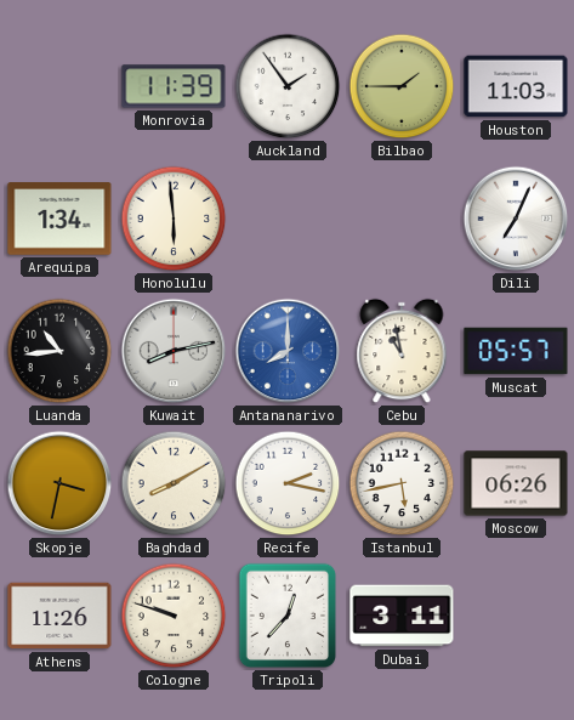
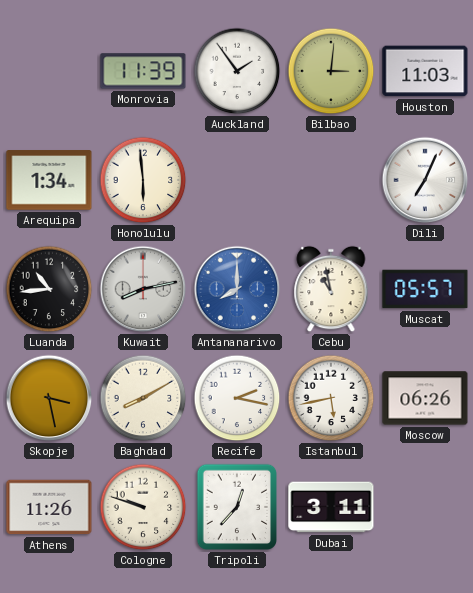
Bilbao: 1:45 -> 3:01 (331, 71)
Skopje: 3:32 -> 3:28 (49, 398)
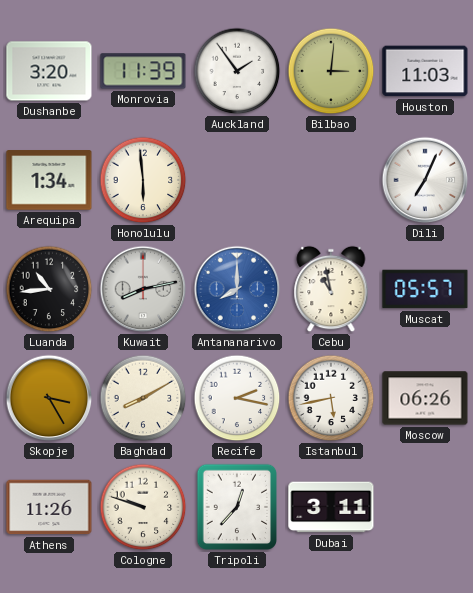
Dushanbe: none -> 3:20 (49, 71)
Skopje: 3:28 -> 3:25 (49, 398)
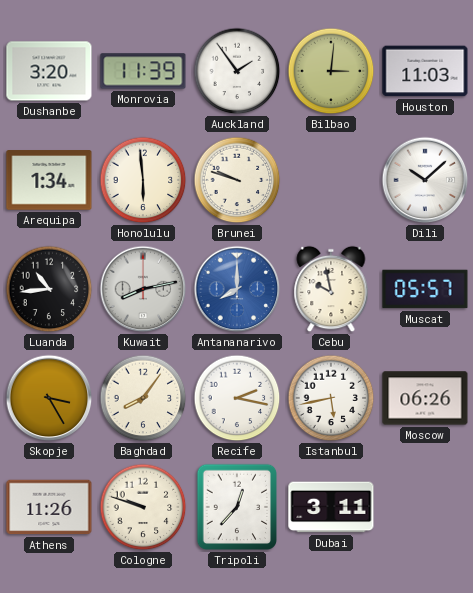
Brunei: none -> 9:48 (237, 180)
Dili: 7:04 -> 10:08 (425, 180)
Cebu: 10:58 -> 9:58 (331, 289)
Baghdad: 8:10 -> 8:06 (143, 398)
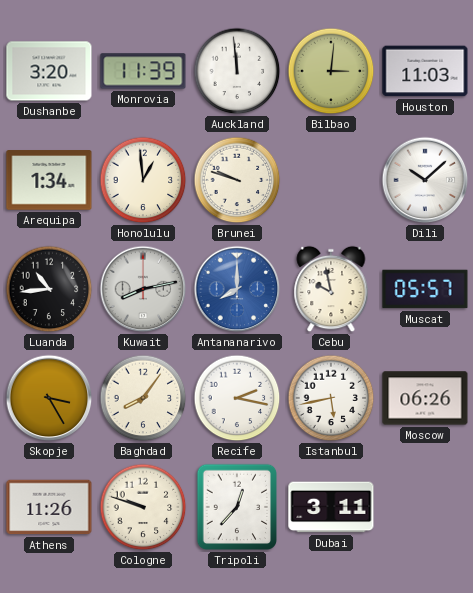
Auckland: 1:54 -> 11:59 (237, 71)
Honolulu: 5:59 -> 12:59 (143, 180)
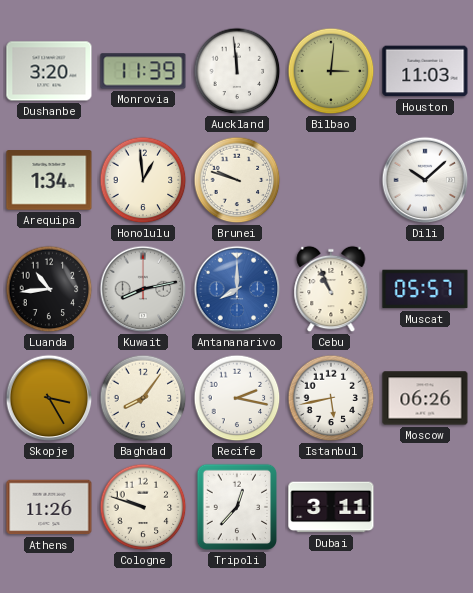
Cebu: 9:58 -> 10:56 (331, 289)
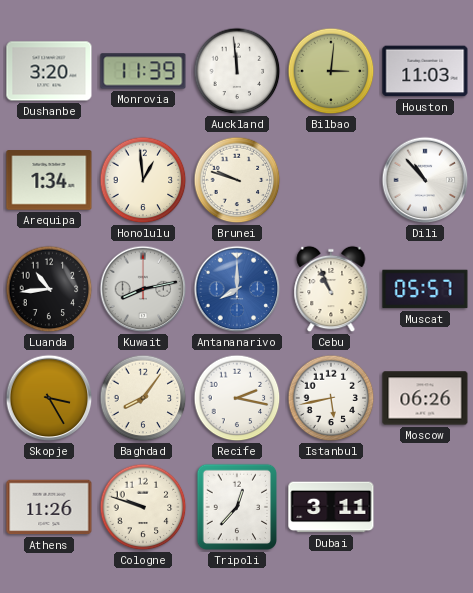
Dili: 10:08 -> 10:53 (425, 180)
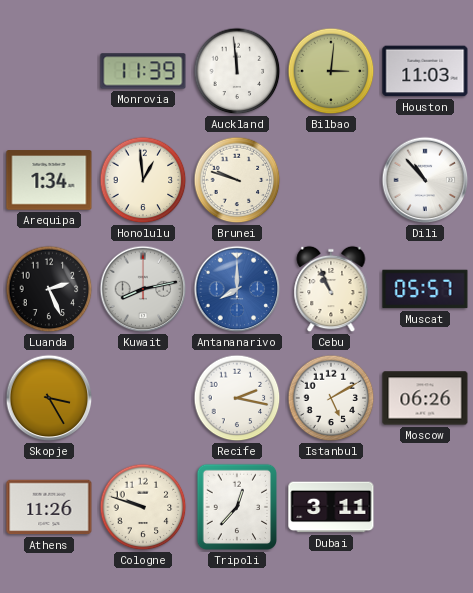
Dushanbe: 3:20 -> none (49, 71)
Luanda: 10:44 -> 2:26 (49, 289)
Baghdad: 8:06 -> none (143, 398)
Istanbul: 5:43 -> 5:10 (331, 398)
